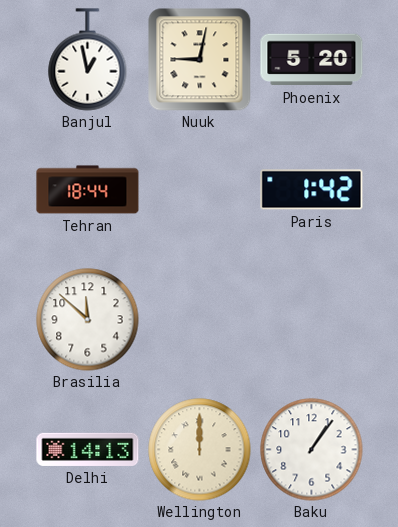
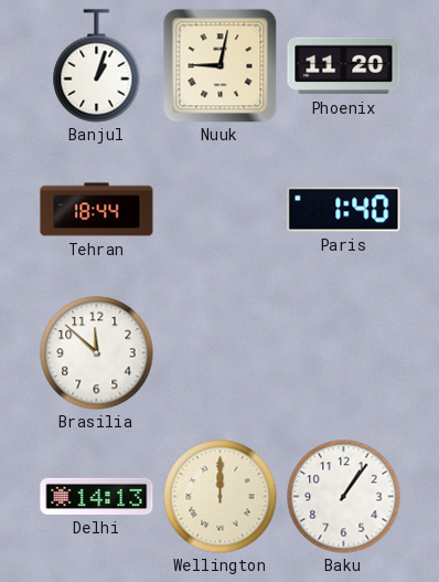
Banjul: 12:58 -> 1:03 (97, 66)
Phoenix: 5:20 -> 11:20 (344, 66)
Paris: 1:42 -> 1:40 (344, 210)
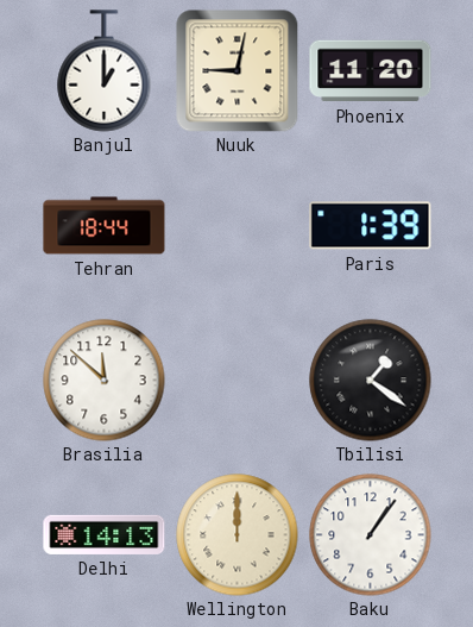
Banjul: 1:03 -> 1:00 (105, 71)
Paris: 1:40 -> 1:39 (371, 226)
Tbilisi: none -> 1:21 (371, 381)
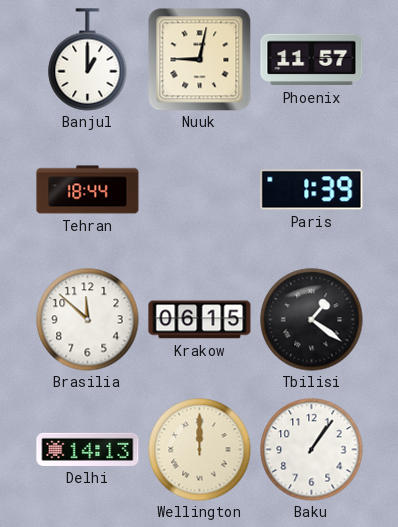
Phoenix: 11:20 -> 11:57 (312, 60)
Krakow: none -> 06:15 (200, 320)
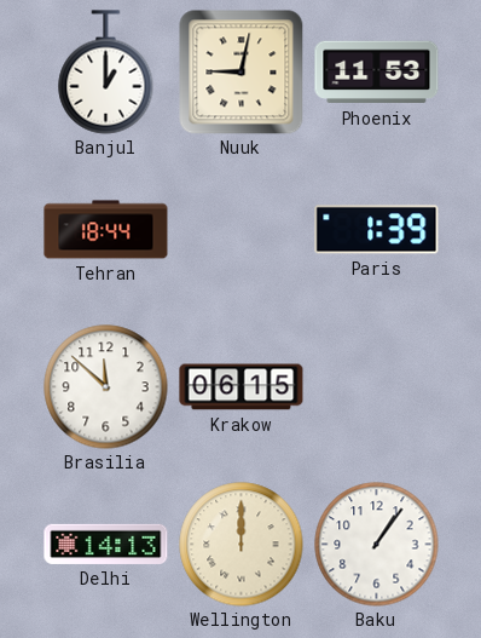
Phoenix: 11:57 -> 11:53 (377, 73)
Tbilisi: 1:21 -> none (312, 320)
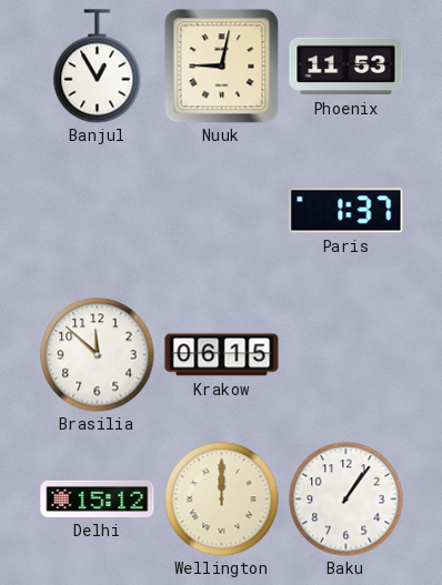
Banjul: 1:00 -> 12:55 (98, 67)
Tehran: 18:44 -> none (106, 230)
Paris: 1:39 -> 1:37 (346, 211)
Delhi: 14:13 -> 15:12 (98, 498)
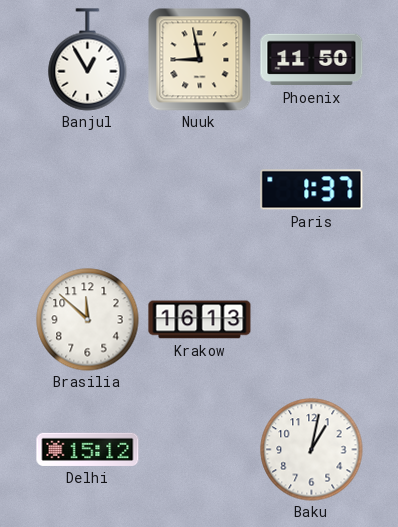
Nuuk: 9:02 -> 8:58 (199, 59)
Phoenix: 11:53 -> 11:50 (312, 60)
Krakow: 06:15 -> 16:13 (200, 320)
Wellington: 12:00 -> none (222, 500)
Baku: 1:06 -> 1:02 (312, 450)
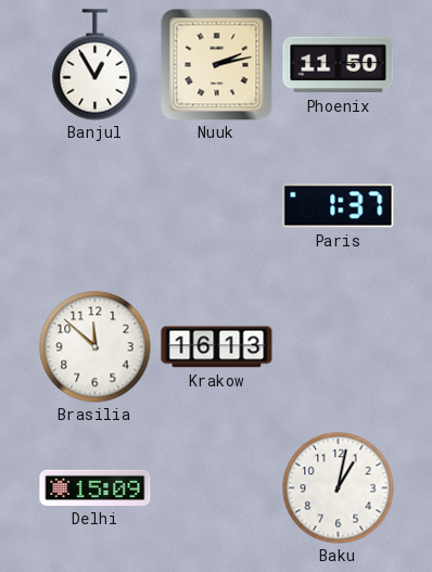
Nuuk: 8:58 -> 2:13 (216, 64)
Delhi: 15:12 -> 15:09 (96, 487)
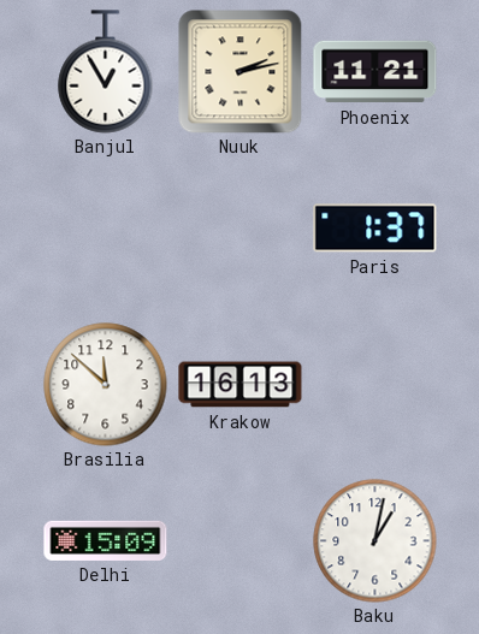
Phoenix: 11:50 -> 11:21 (375, 72)
